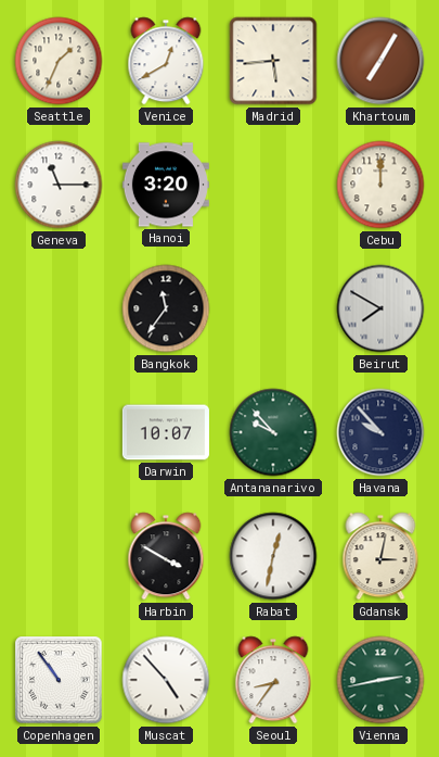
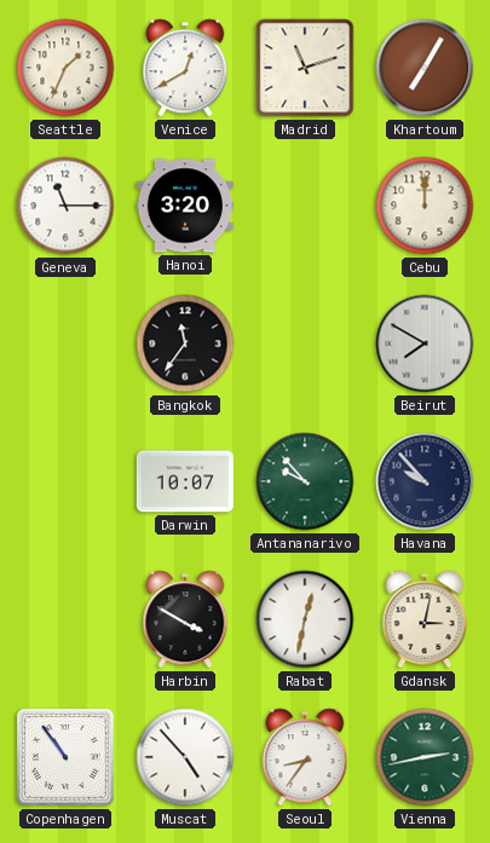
Madrid: 5:44 -> 11:12 (305, 68)
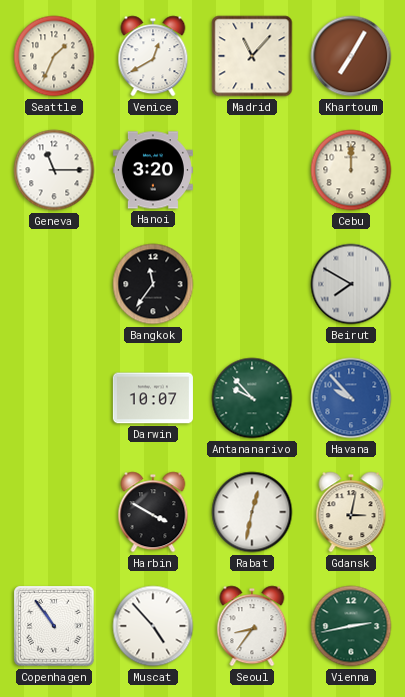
Madrid: 11:12 -> 11:07 (252, 56)
Havana dial: navy -> blue (351, 398)
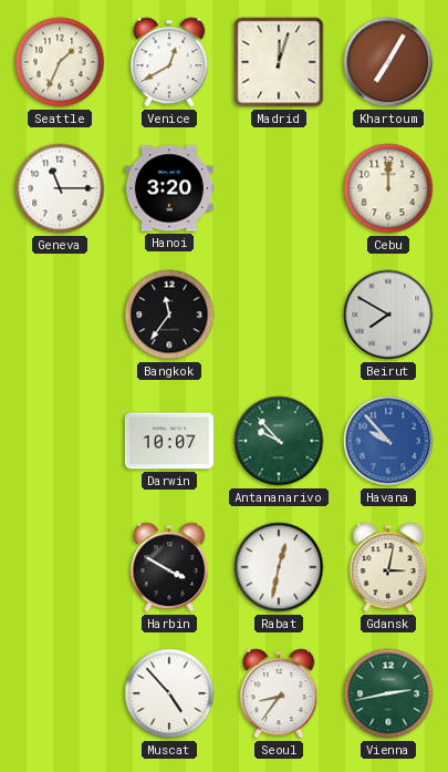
Madrid: 11:07 -> 12:03 (279, 62)
Copenhagen: 10:54 -> none (54, 626)
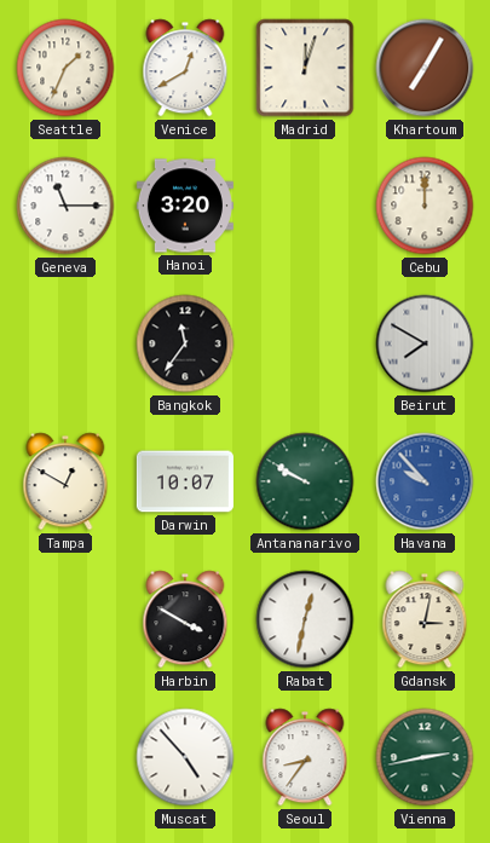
Tampa: none -> 12:50 (65, 481)
Antananarivo: 9:53 -> 9:50 (305, 481)
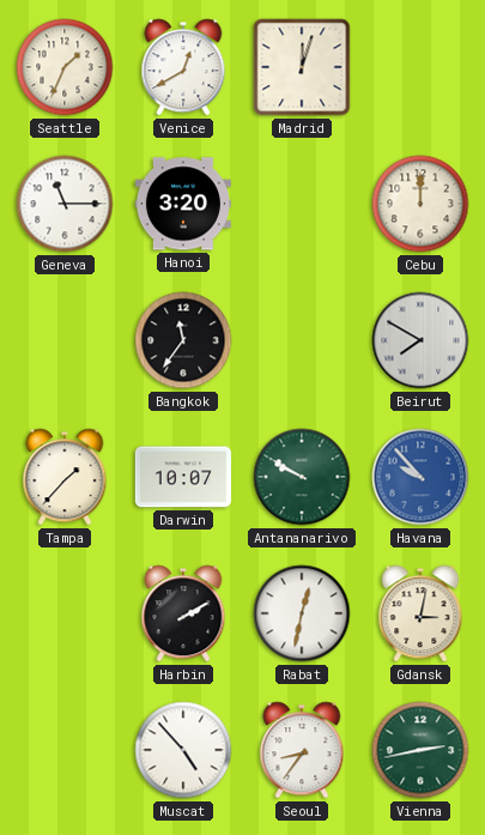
Khartoum: 7:05 -> none (425, 68)
Tampa: 12:50 -> 1:37 (65, 477)
Harbin: 3:50 -> 2:10 (183, 613)
